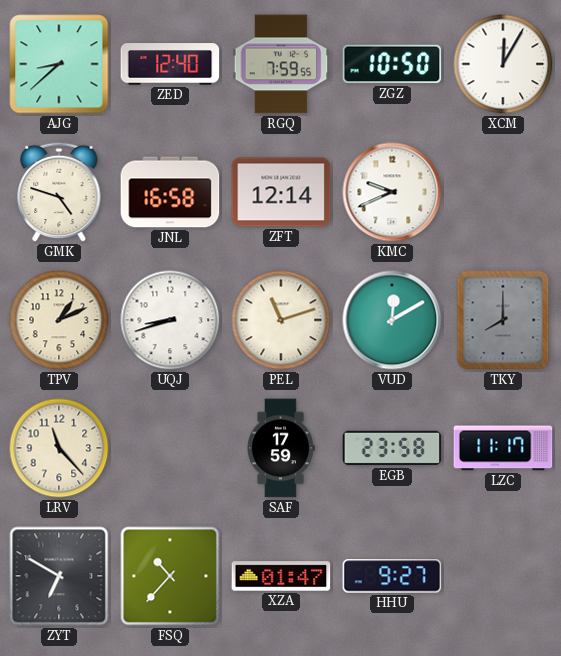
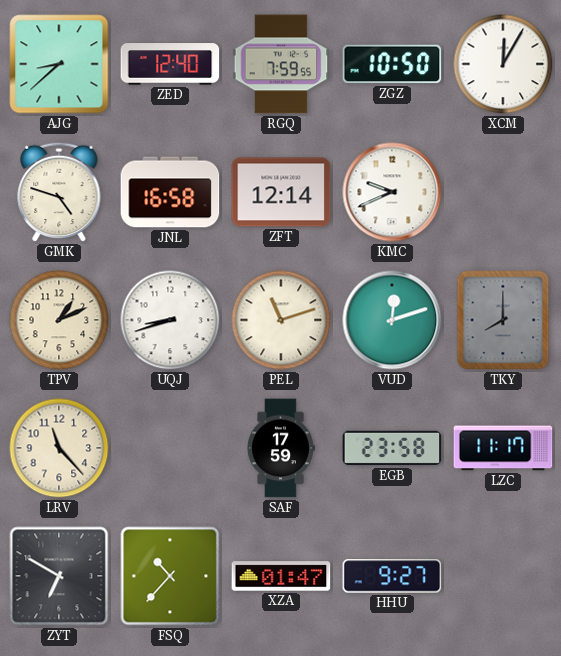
VUD: 12:10 -> 12:12 (392, 320)
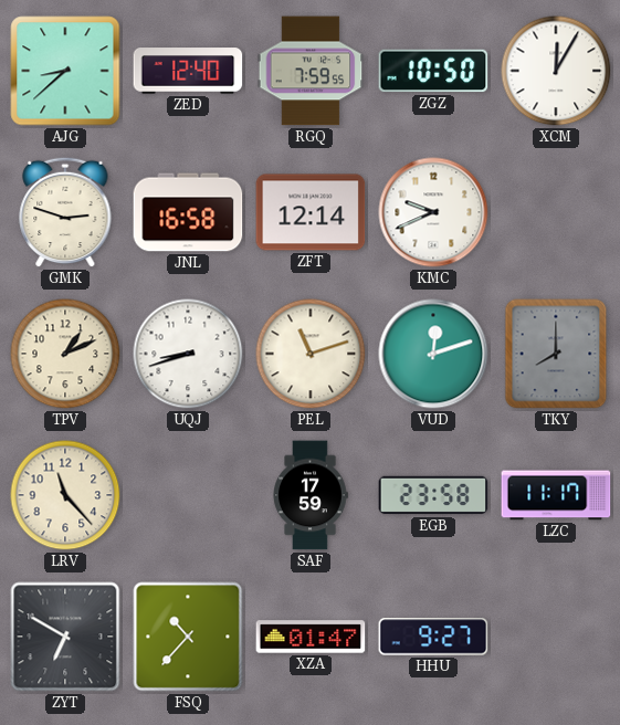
GMK: 4:48 -> 2:48 (65, 212)
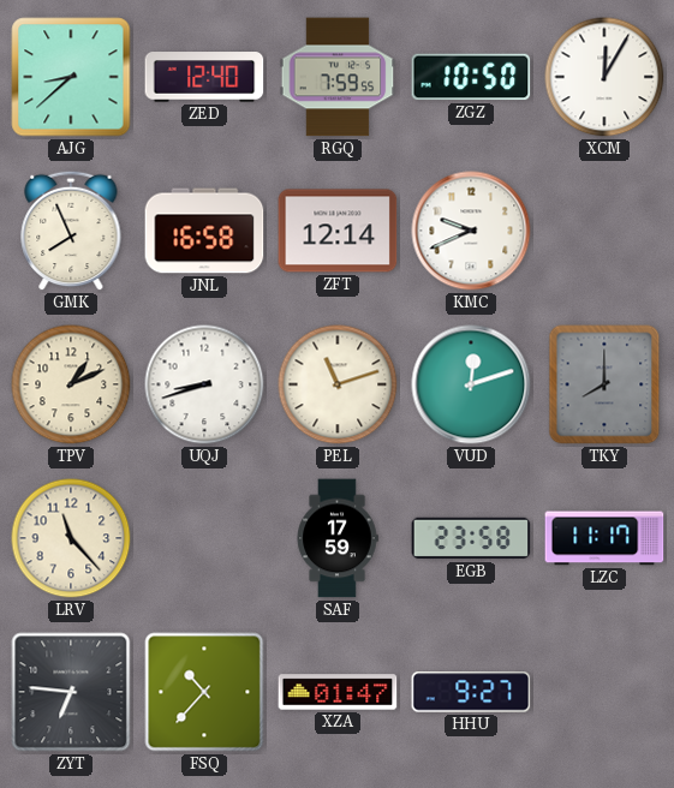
GMK: 2:48 -> 7:56 (71, 231)
ZYT: 6:50 -> 6:46 (71, 692)
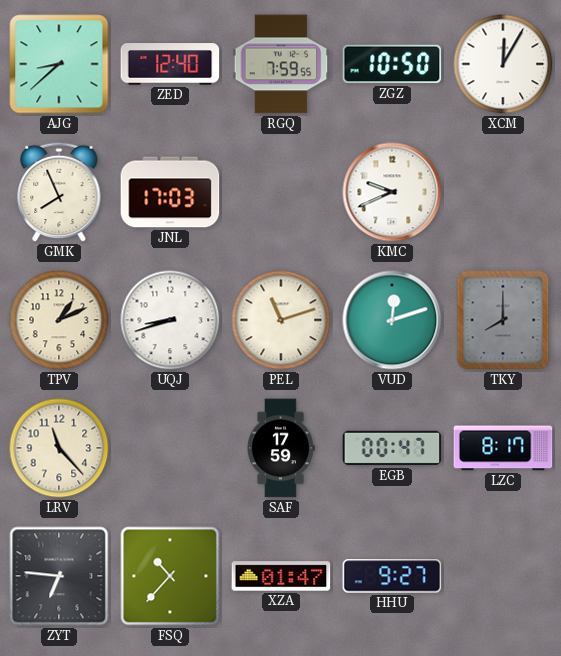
JNL: 16:58 -> 17:03 (170, 192)
ZFT: 12:14 -> none (338, 231)
EGB: 23:58 -> 00:47 (392, 448)
LZC: 11:17 -> 8:17 (503, 448)
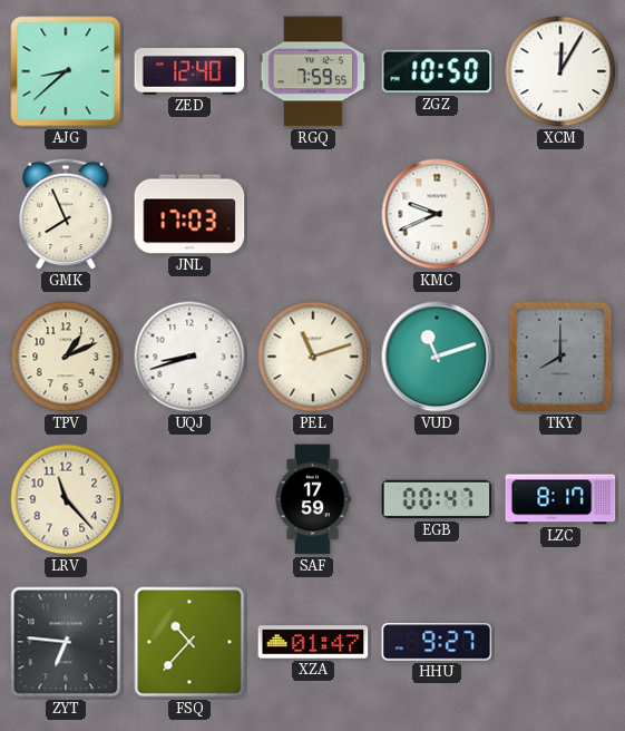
VUD: 12:12 -> 11:12 (437, 357)
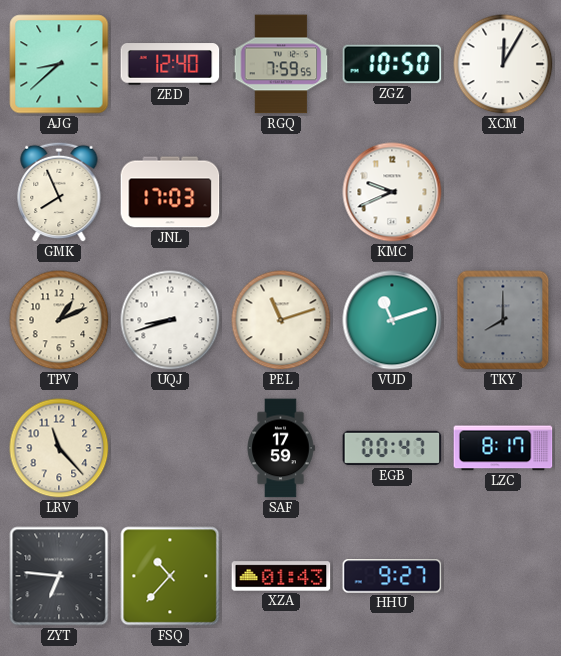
XZA: 01:47 -> 01:43 (281, 576)
